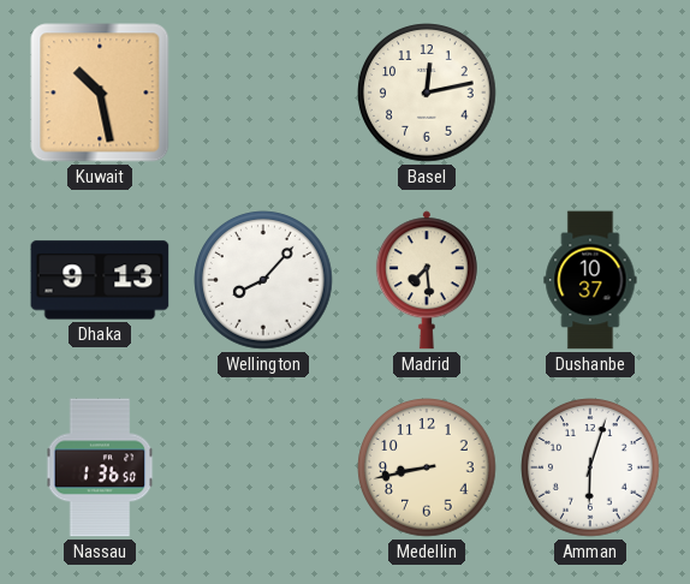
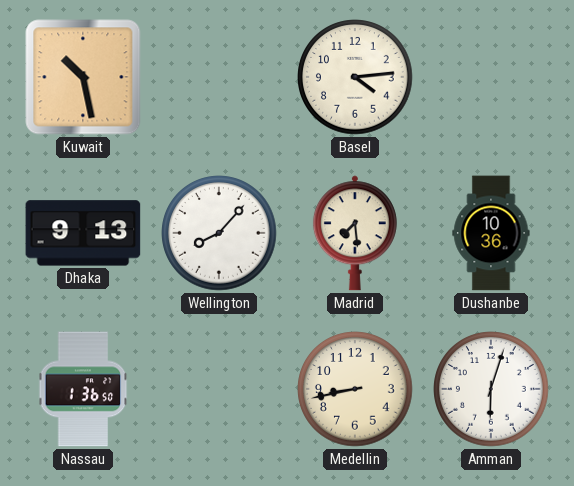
Basel: 12:13 -> 4:14 (355, 77)
Dushanbe: 10:37 -> 10:36 (491, 233)
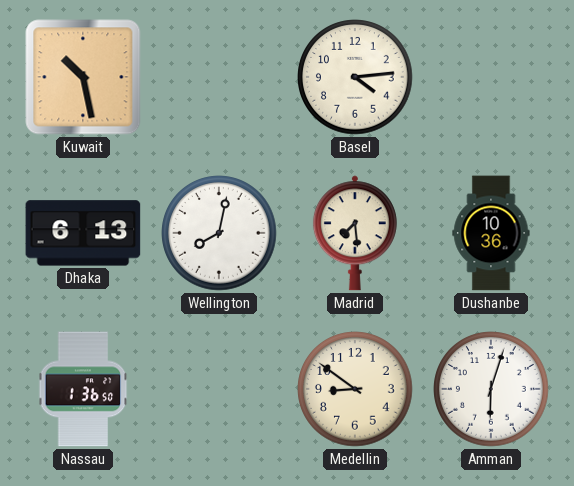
Dhaka: 9:13 -> 6:13 (83, 233)
Wellington: 8:07 -> 8:02 (219, 233)
Medellin: 8:43 -> 8:51 (355, 389)
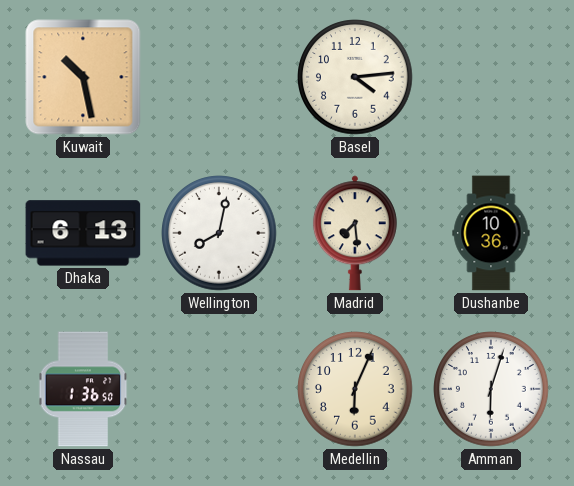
Medellin: 8:51 -> 6:04 (355, 389)
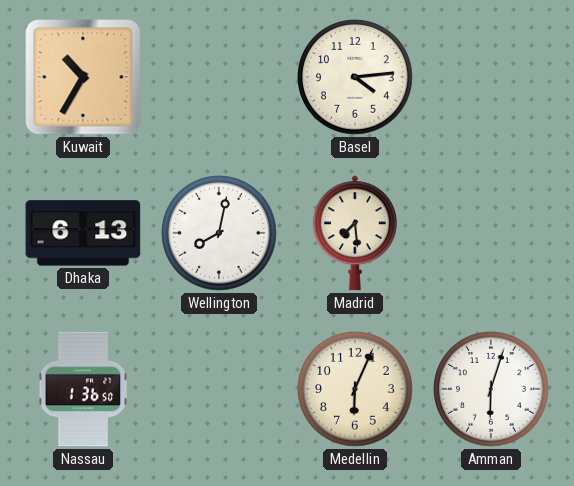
Kuwait: 10:28 -> 10:35 (83, 77)
Dushanbe: 10:36 -> none (491, 233)
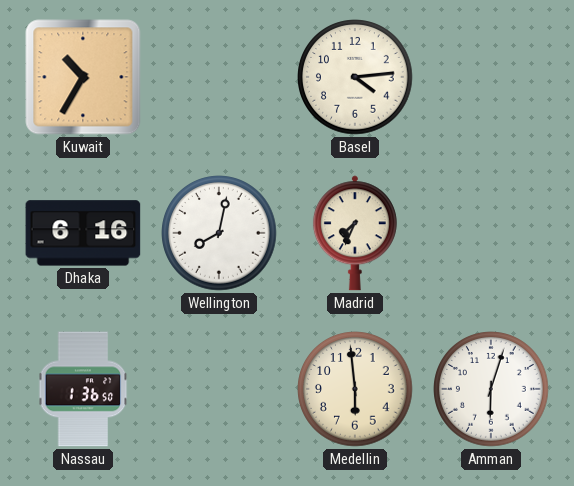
Dhaka: 6:13 -> 6:16 (83, 233)
Madrid: 7:29 -> 7:34 (355, 233)
Medellin: 6:04 -> 5:59 (355, 389)
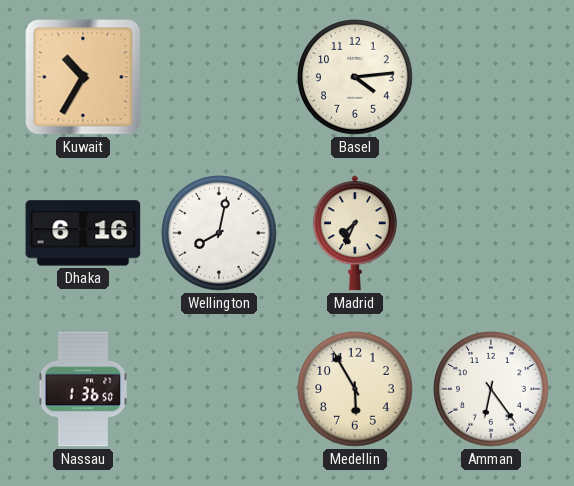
Medellin: 5:59 -> 5:55 (355, 389)
Amman: 6:03 -> 6:24 (491, 389)
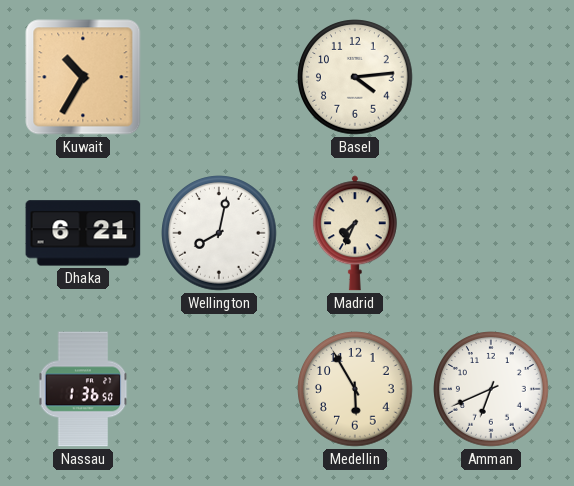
Dhaka: 6:16 -> 6:21 (83, 233)
Amman: 6:24 -> 6:41 (491, 389)
